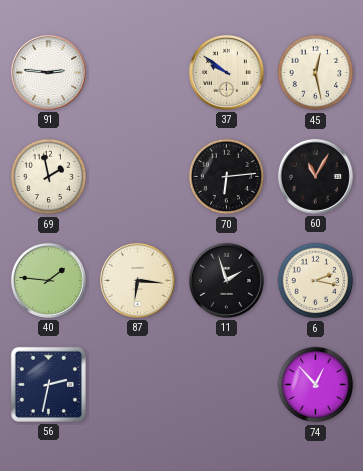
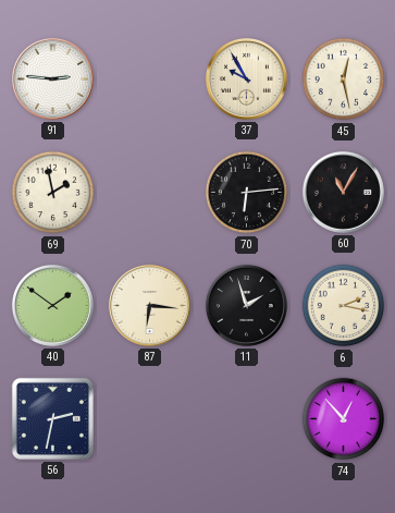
37: 9:51 -> 9:55 (246, 78)
40: 1:46 -> 1:51 (52, 305)
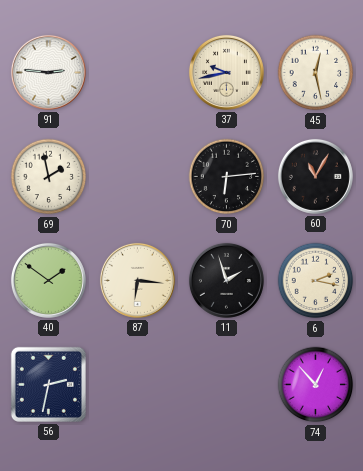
37: 9:55 -> 9:43 (226, 72)
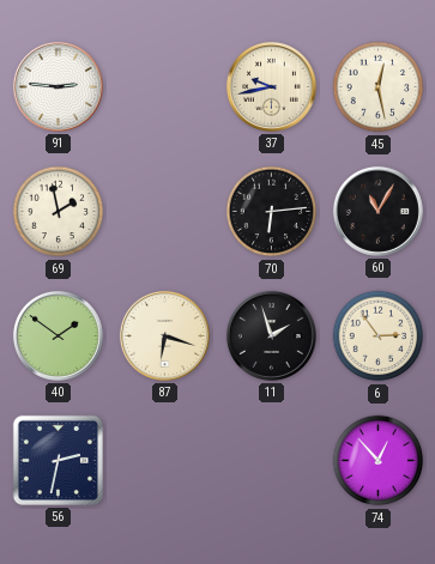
87: 6:16 -> 6:18 (164, 335)
6: 2:17 -> 2:54 (379, 336)
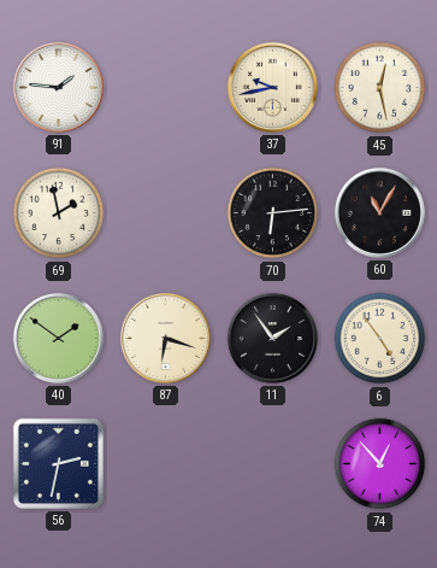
91: 2:46 -> 1:46 (58, 87)
11: 1:57 -> 1:54 (272, 338)
6: 2:54 -> 4:54 (380, 339)
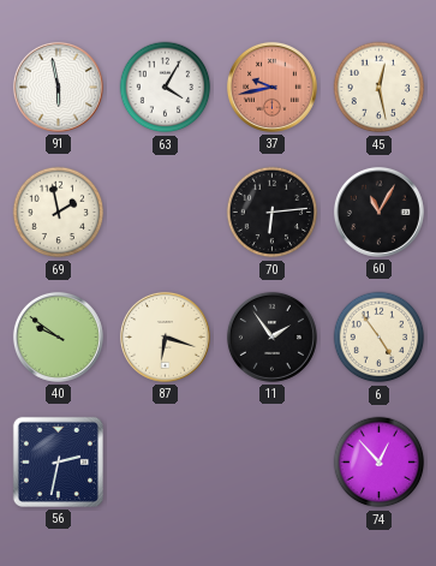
91: 1:46 -> 5:58 (58, 87)
63: none -> 4:05 (166, 88)
37 dial: cream -> salmon (271, 87)
40: 1:51 -> 9:51 (58, 336)
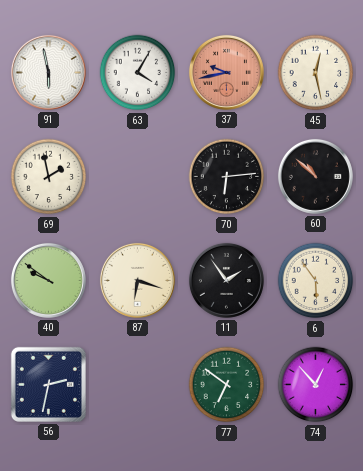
60: 11:05 -> 10:52 (315, 176)
6: 4:54 -> 5:54 (316, 281)
77: none -> 6:51 (227, 385)
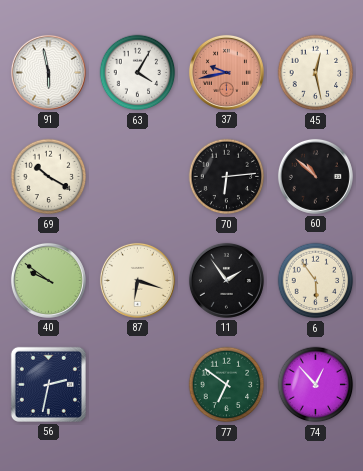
69: 1:58 -> 10:20 (49, 177)
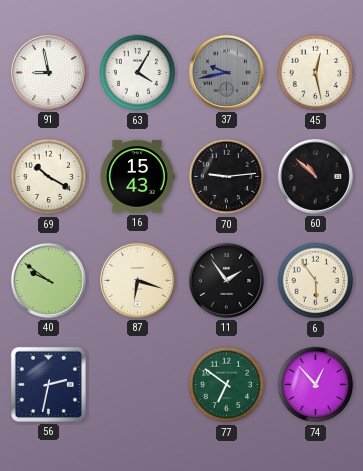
91: 5:58 -> 8:58 (48, 72)
37 dial: salmon -> grey (226, 72)
16: none -> 15:43 (137, 177)
70: 6:14 -> 9:14 (227, 177)
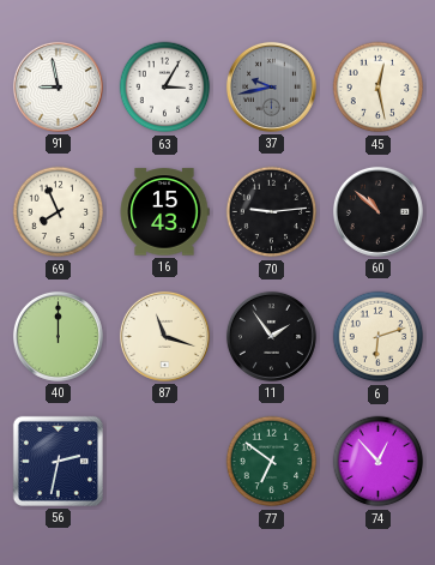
63: 4:05 -> 3:05 (165, 88)
69: 10:20 -> 7:56 (59, 212)
40: 9:51 -> 12:00 (58, 336)
87: 6:18 -> 11:18 (164, 336)
6: 5:54 -> 6:12 (379, 337)
